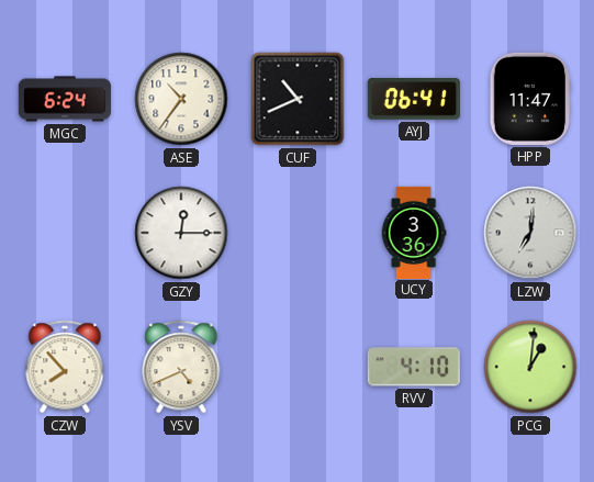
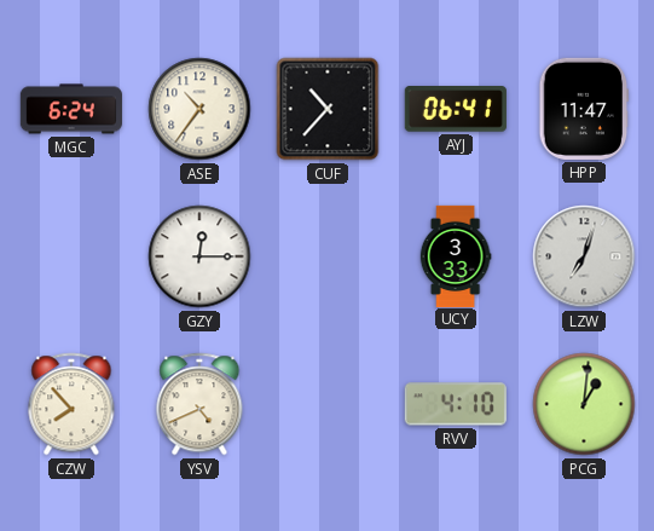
CUF: 10:41 -> 10:37 (328, 109)
UCY: 3:36 -> 3:33 (456, 255)
LZW: 7:01 -> 7:03 (584, 256)
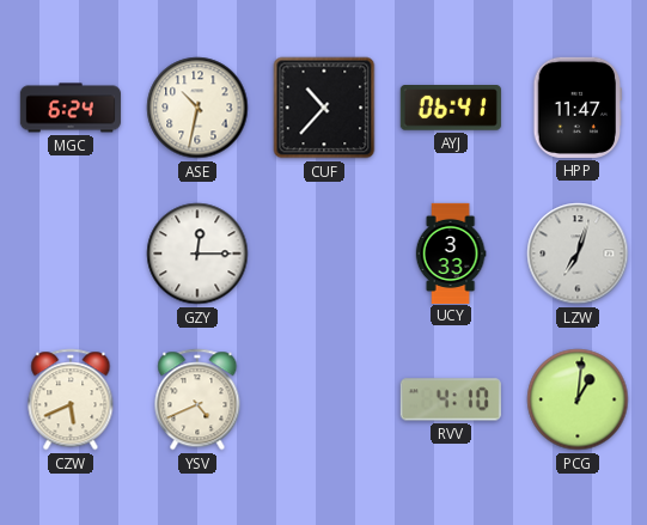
ASE: 10:36 -> 10:32 (197, 108)
CZW: 7:53 -> 5:41 (71, 399)
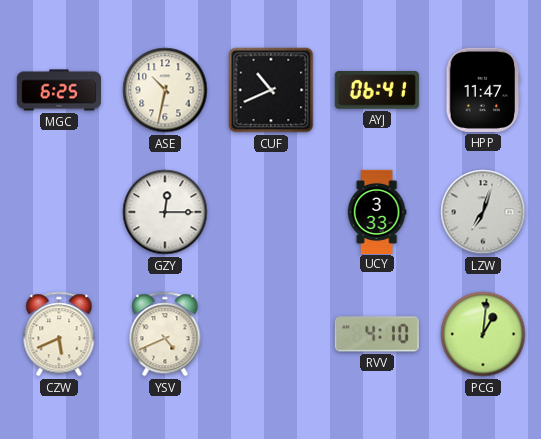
MGC: 6:24 -> 6:25 (59, 90)
CUF: 10:37 -> 10:41 (271, 90)
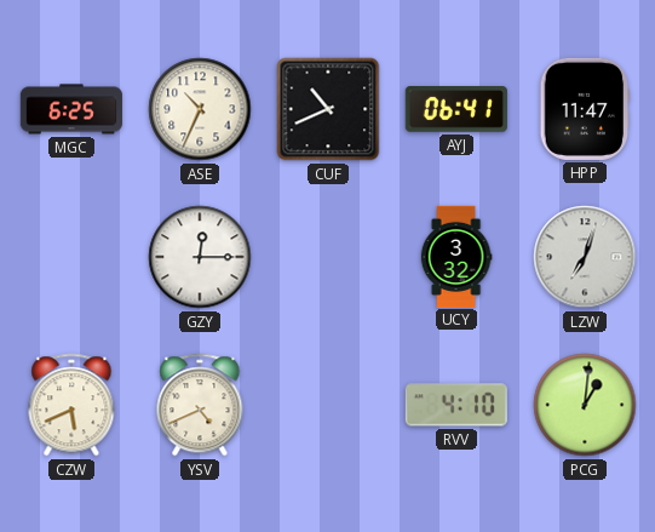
ASE: 10:32 -> 10:34 (200, 109)
UCY: 3:33 -> 3:32 (456, 256)
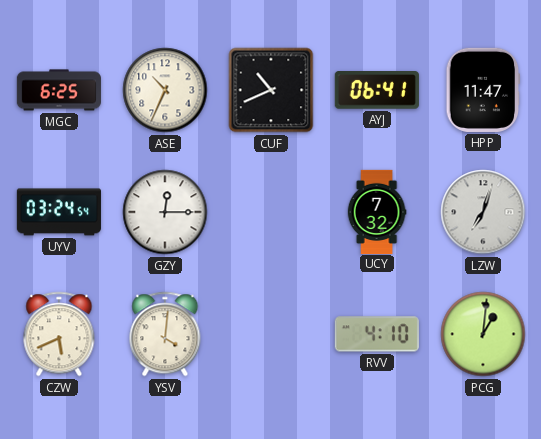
UYV: none -> 03:24 (59, 212)
UCY: 3:32 -> 7:32 (377, 211)
YSV: 4:41 -> 4:01 (165, 334)
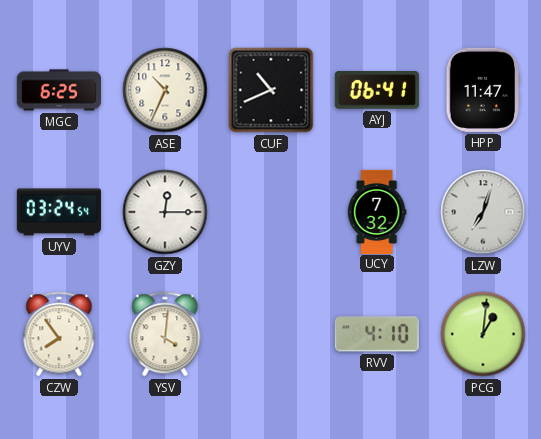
CZW: 5:41 -> 7:54 (59, 334)
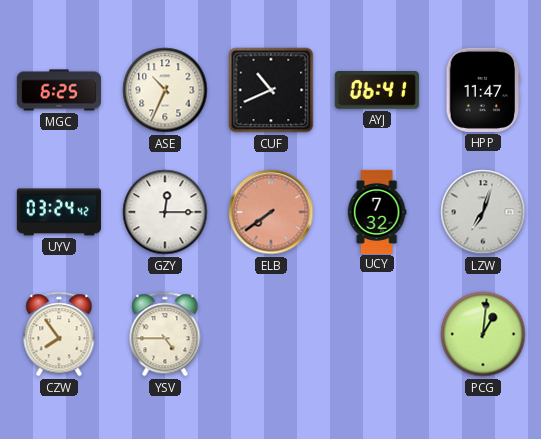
UYV: 03:24:54 -> 03:24:42 (59, 212)
ELB: none -> 7:39 (271, 212)
YSV: 4:01 -> 4:45 (165, 334)
RVV: 4:10 -> none (377, 334)
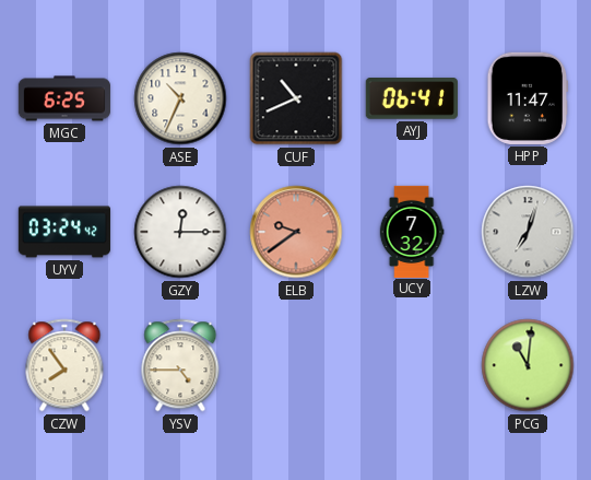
ELB: 7:39 -> 9:39 (296, 232)
PCG: 1:01 -> 11:01 (528, 365)
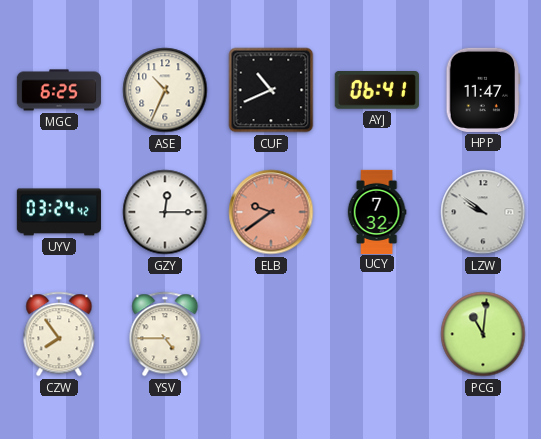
LZW: 7:03 -> 9:51 (483, 212)
